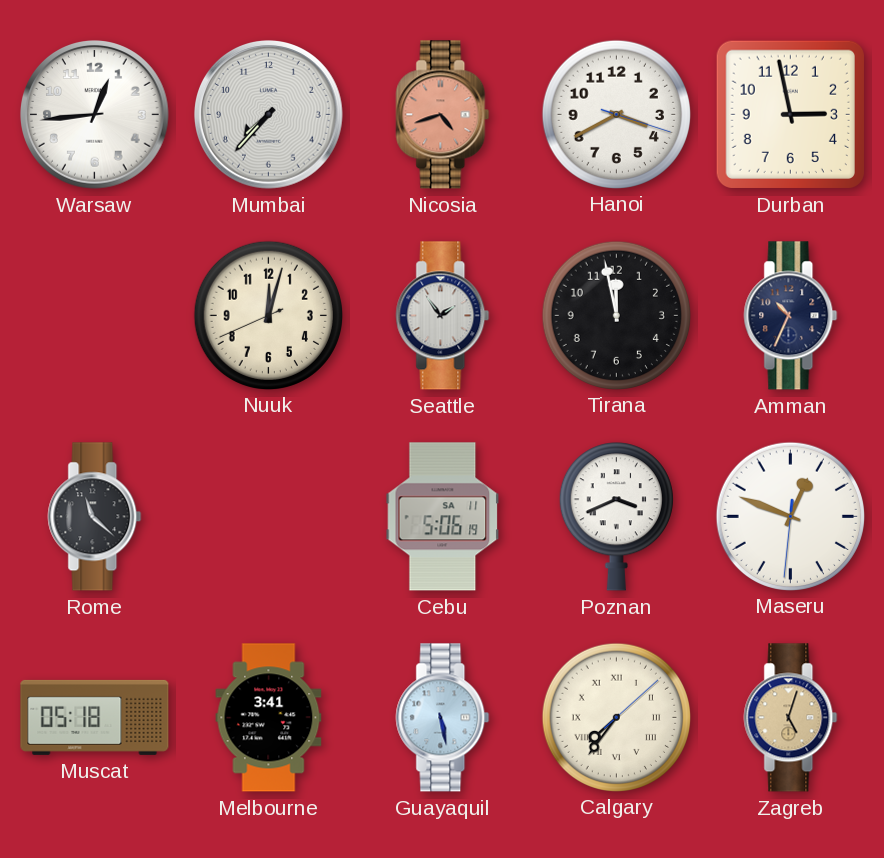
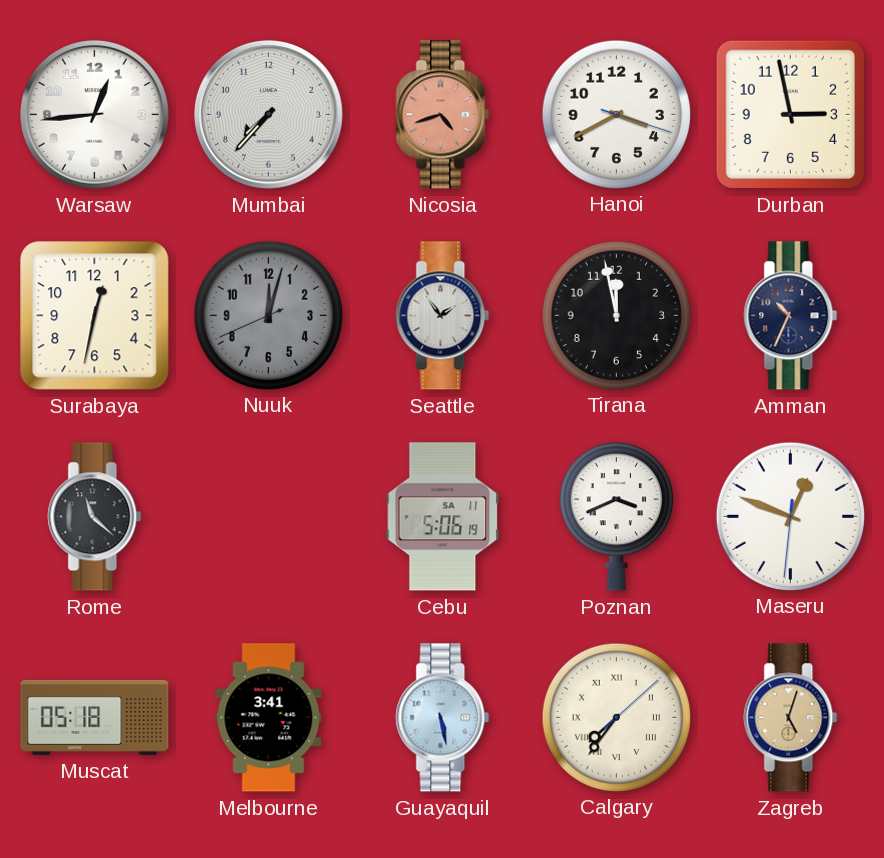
Surabaya: none -> 12:32 (95, 316)
Nuuk dial: cream -> grey (268, 315)
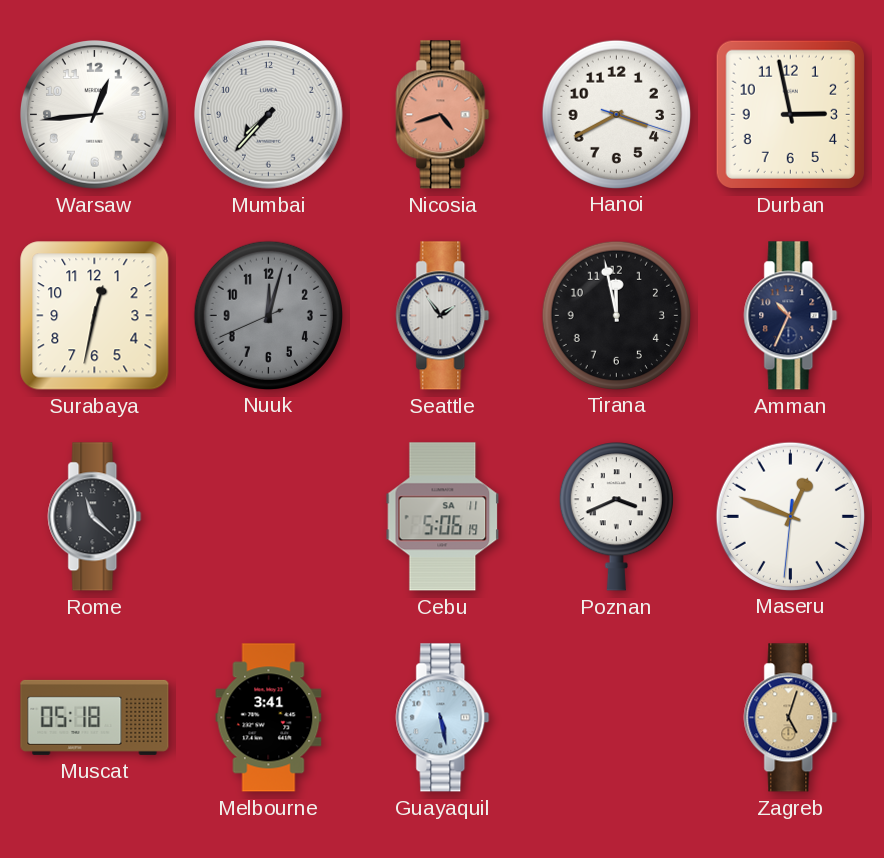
Calgary: 7:36 -> none (616, 717)
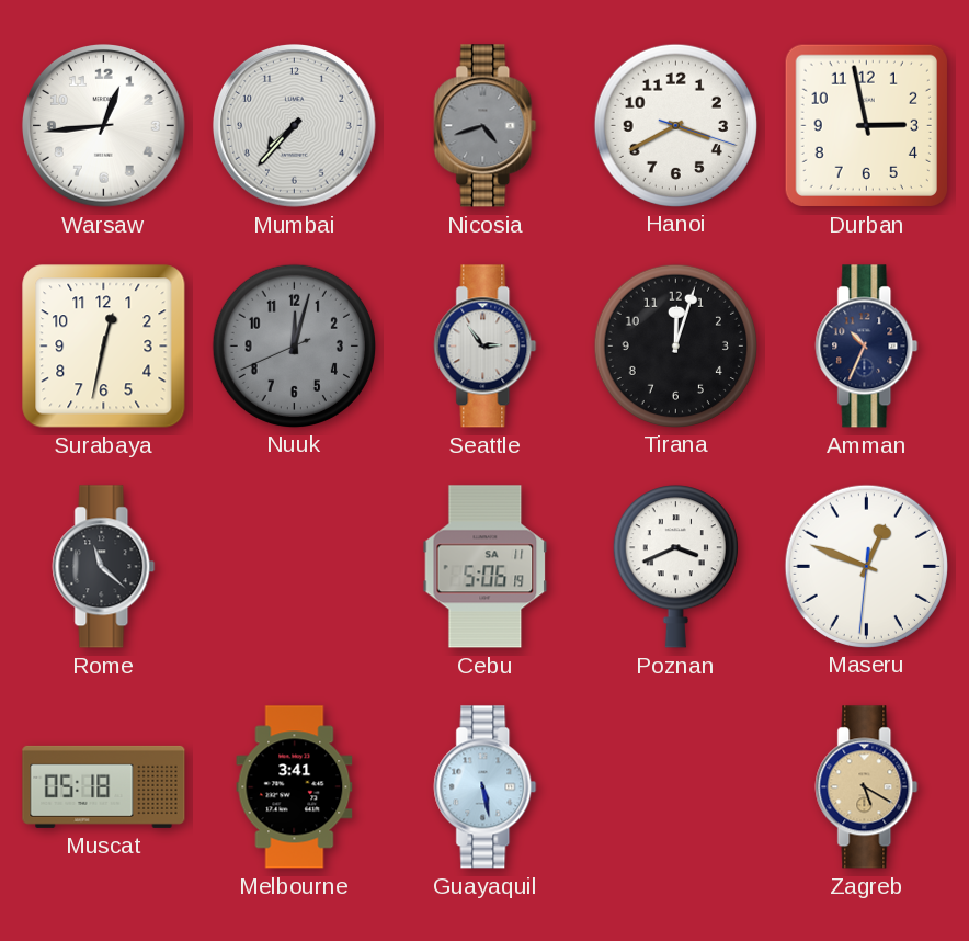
Nicosia dial: salmon -> grey (486, 126)
Seattle: 1:54 -> 2:54 (486, 347)
Tirana: 11:58 -> 12:03 (675, 345)
Zagreb: 5:03 -> 5:20 (867, 787)
